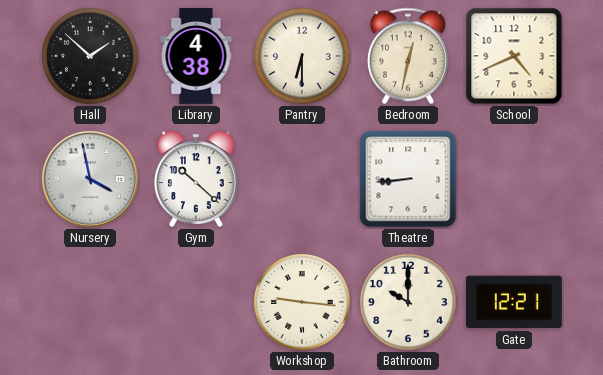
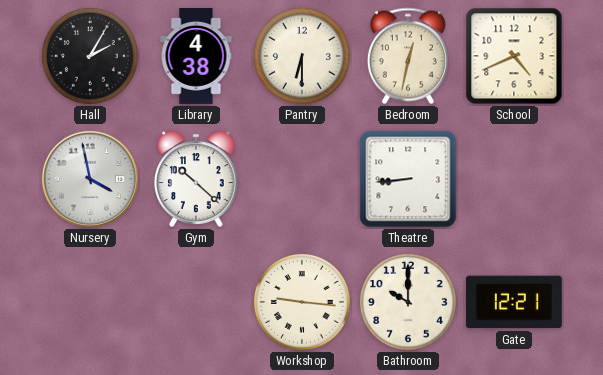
Hall: 1:52 -> 2:05 (90, 56)
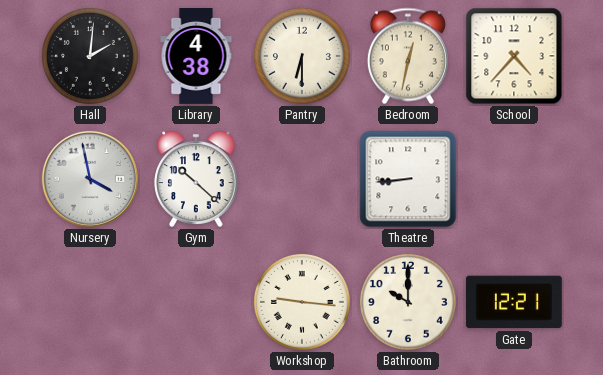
Hall: 2:05 -> 2:01 (90, 56)
School: 4:41 -> 4:37 (514, 56)
